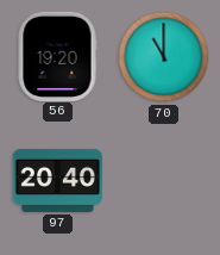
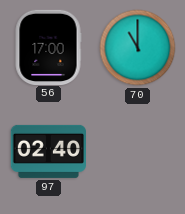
56: 19:20 -> 17:00 (48, 47)
97: 20:40 -> 02:40 (48, 151)
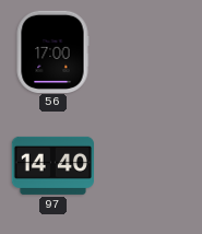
70: 11:00 -> none (138, 48)
97: 02:40 -> 14:40 (52, 165)
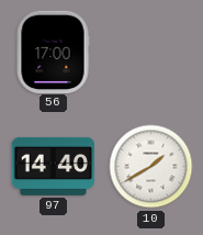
10: none -> 1:40 (151, 167)
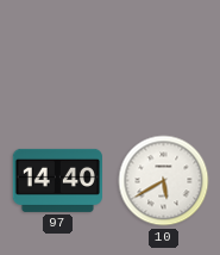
56: 17:00 -> none (53, 52)
10: 1:40 -> 5:40 (164, 181)
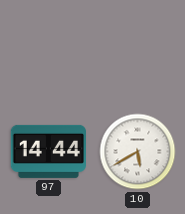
97: 14:40 -> 14:44 (48, 151)
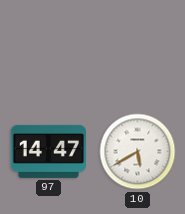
97: 14:44 -> 14:47 (48, 151)
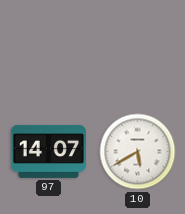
97: 14:47 -> 14:07 (48, 151)
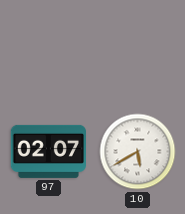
97: 14:07 -> 02:07 (48, 151)
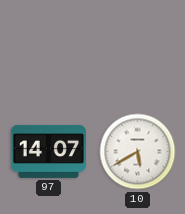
97: 02:07 -> 14:07 (48, 151)
